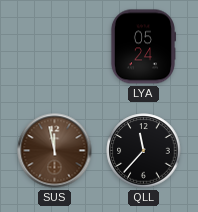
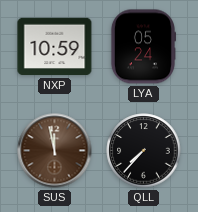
NXP: none -> 10:59 (55, 47)
QLL: 11:37 -> 7:37 (144, 151)
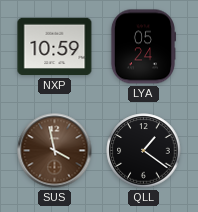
SUS: 11:58 -> 3:58 (55, 151)
QLL: 7:37 -> 1:21 (144, 151)
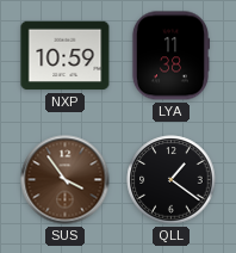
LYA: 05:24 -> 11:38 (169, 56)
SUS: 3:58 -> 3:54 (66, 180)
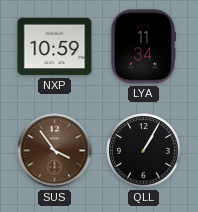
LYA: 11:38 -> 11:34 (142, 47)
QLL: 1:21 -> 1:05 (144, 151)
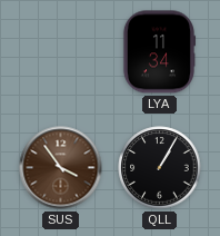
NXP: 10:59 -> none (55, 47)
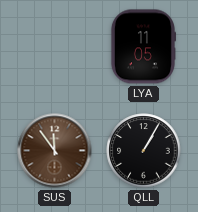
LYA: 11:34 -> 11:05 (142, 47)
SUS: 3:54 -> 11:54 (55, 151)
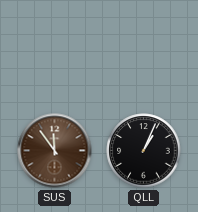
LYA: 11:05 -> none (142, 47)
QLL: 1:05 -> 1:04 (144, 151)
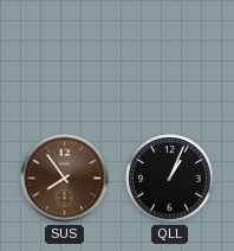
SUS: 11:54 -> 7:54 (65, 179)
